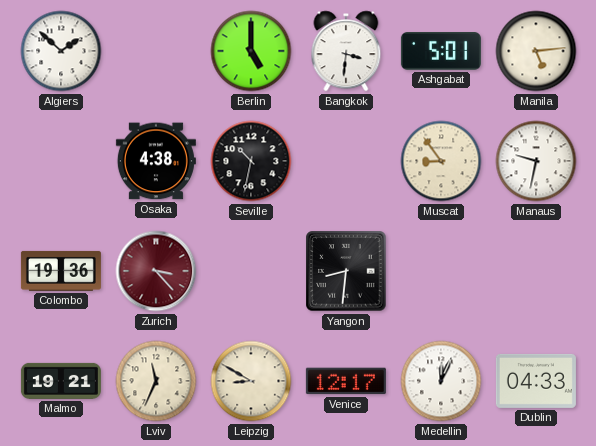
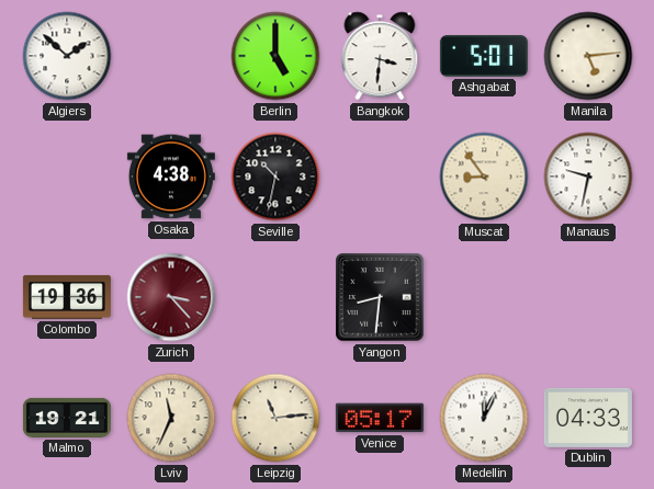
Leipzig: 8:50 -> 11:14 (275, 418)
Venice: 12:17 -> 05:17 (380, 418)
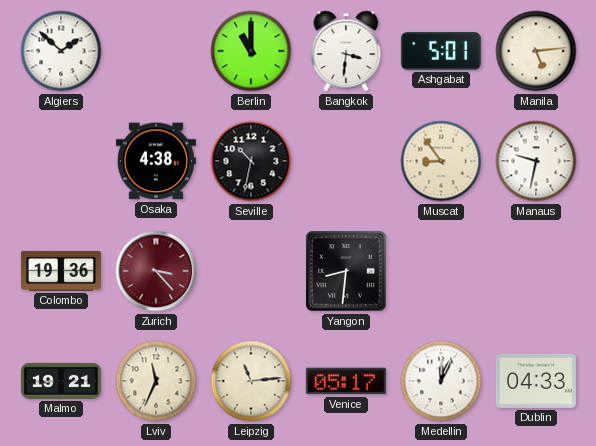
Berlin: 5:00 -> 11:00 (251, 51)
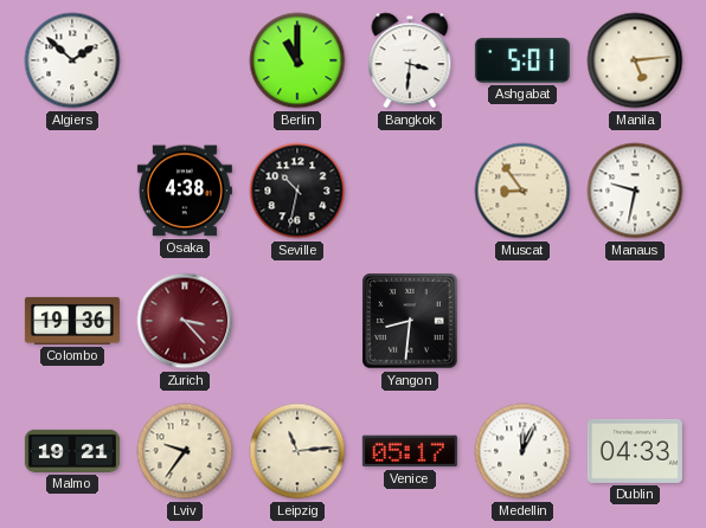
Lviv: 11:34 -> 9:36 (185, 451)
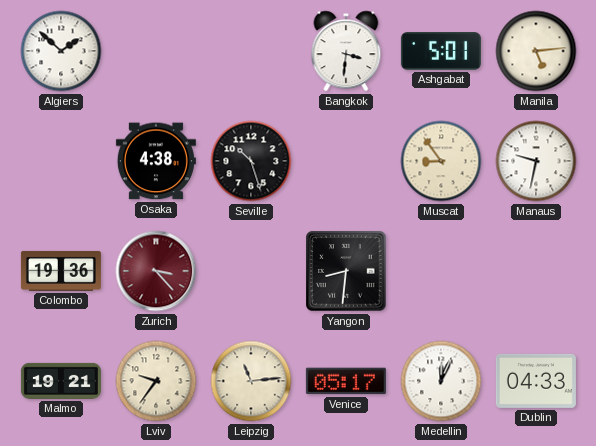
Berlin: 11:00 -> none (297, 60)
Seville: 10:32 -> 10:27 (251, 161)
